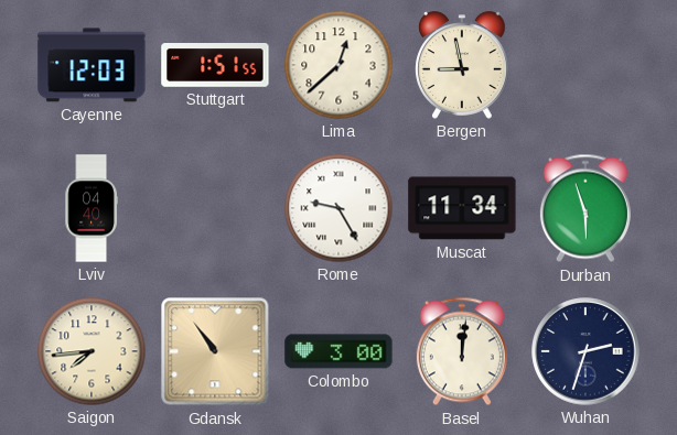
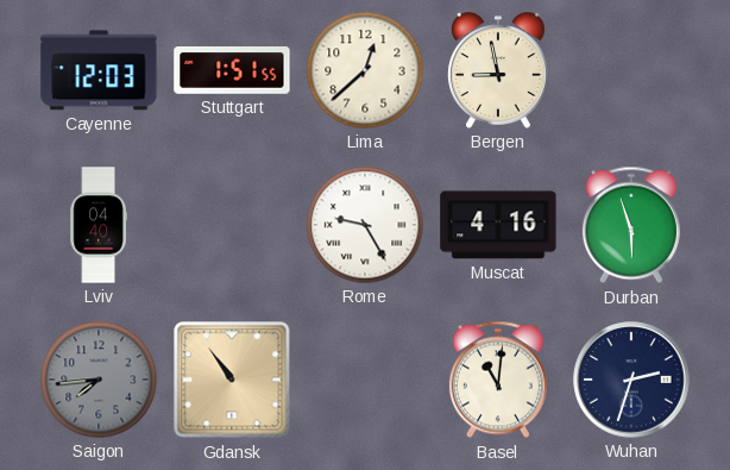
Muscat: 11:34 -> 4:16 (498, 225)
Saigon dial: cream -> grey (99, 380)
Colombo: 3:00 -> none (338, 351)
Basel: 12:01 -> 11:01 (498, 380)
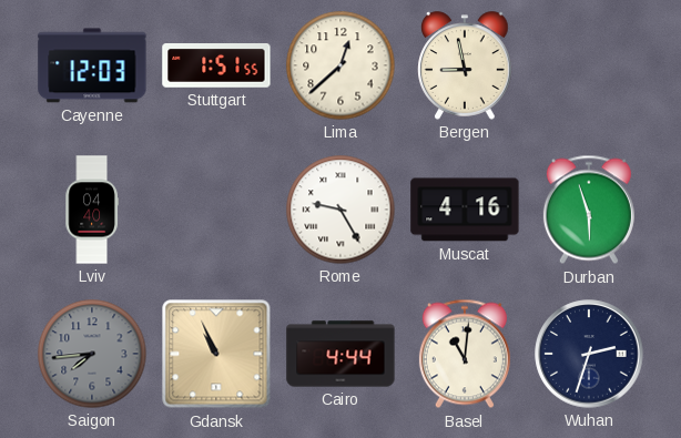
Gdansk: 10:54 -> 10:56 (216, 354)
Cairo: none -> 4:44 (340, 354)
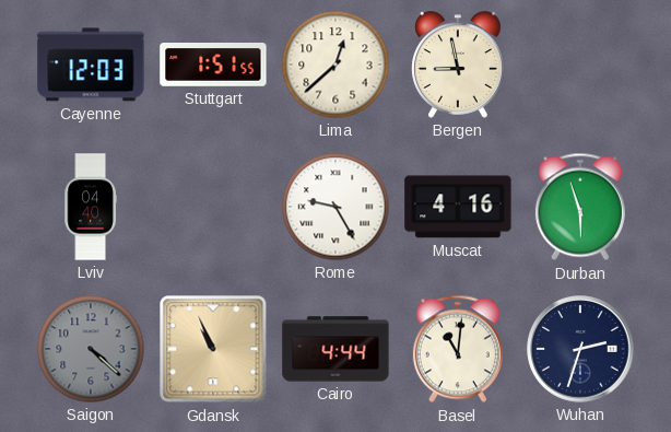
Saigon: 7:44 -> 4:22 (91, 349)
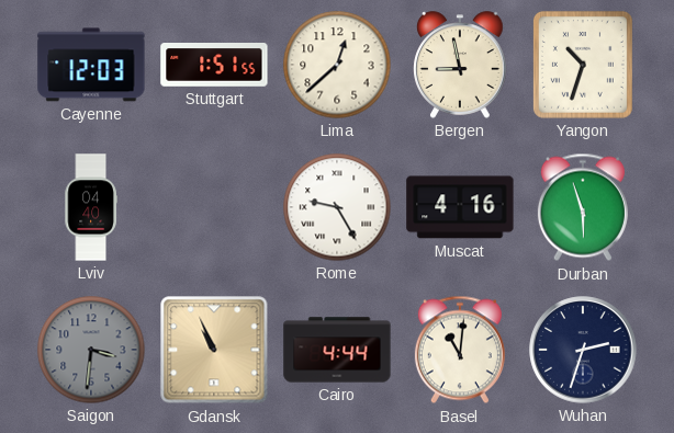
Yangon: none -> 10:33 (583, 65)
Saigon: 4:22 -> 3:31 (91, 350)
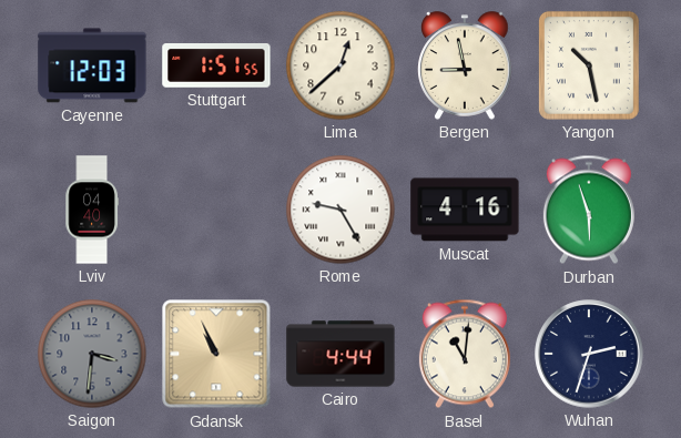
Yangon: 10:33 -> 10:28 (589, 65)
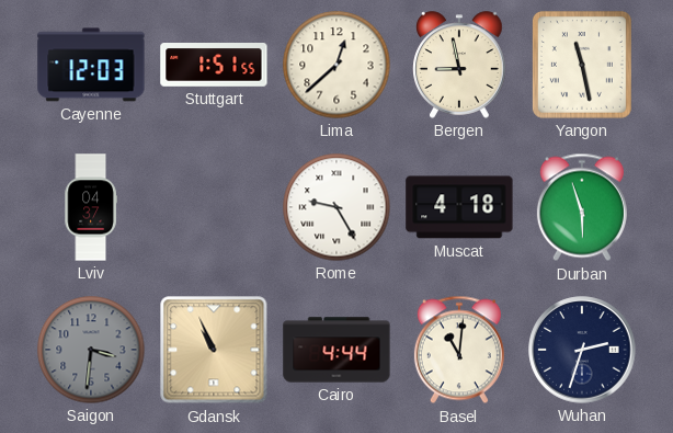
Yangon: 10:28 -> 11:28 (582, 65)
Lviv: 04:40 -> 04:37 (91, 207)
Muscat: 4:16 -> 4:18 (459, 207)
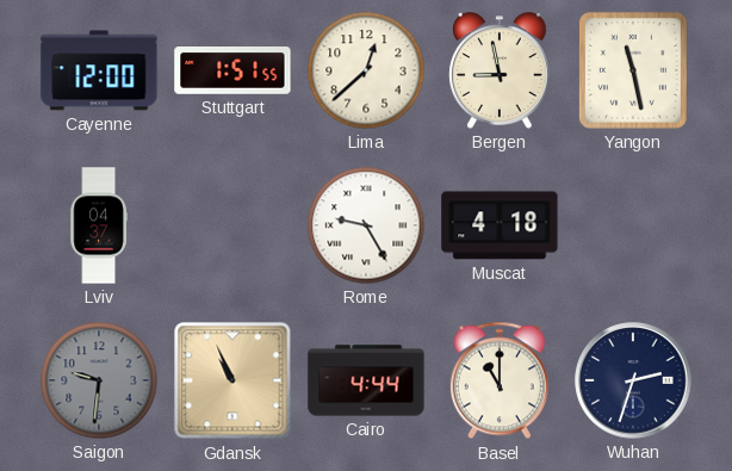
Cayenne: 12:03 -> 12:00 (99, 70)
Durban: 5:57 -> none (582, 207)
Saigon: 3:31 -> 9:31 (99, 380)
Basel: 11:01 -> 11:00 (500, 380)
